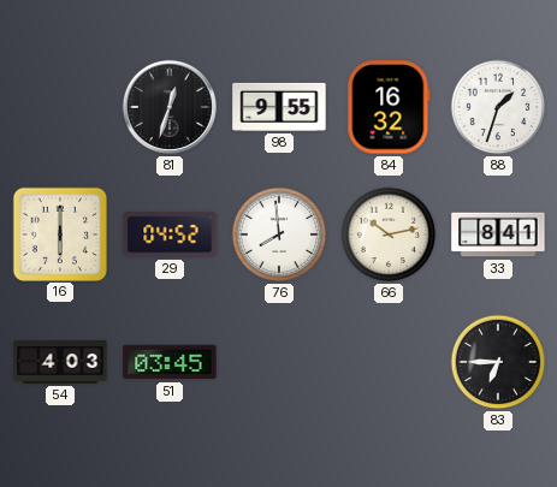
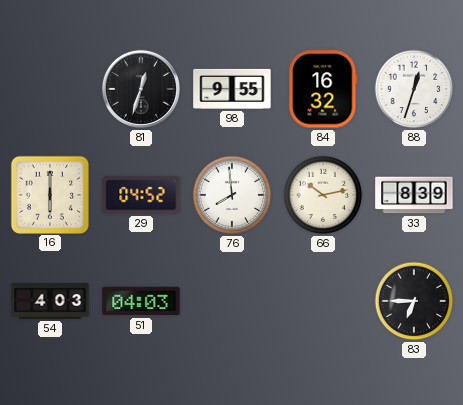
88: 1:33 -> 12:33 (414, 89)
33: 8:41 -> 8:39 (414, 195)
51: 03:45 -> 04:03 (141, 301)
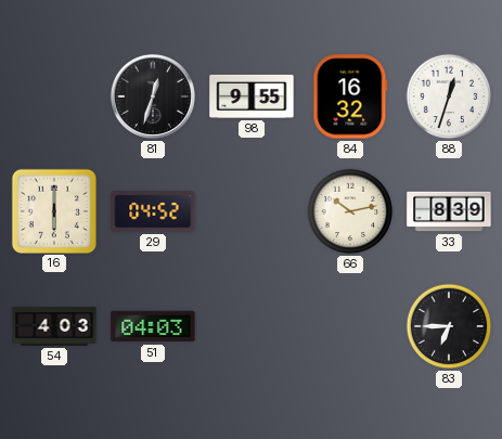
76: 7:59 -> none (232, 195)
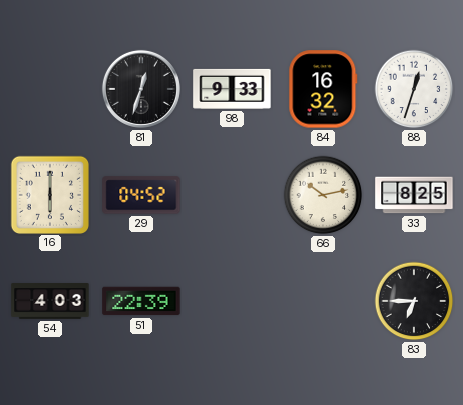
98: 9:55 -> 9:33 (232, 89)
33: 8:39 -> 8:25 (414, 195)
51: 04:03 -> 22:39 (141, 301)
